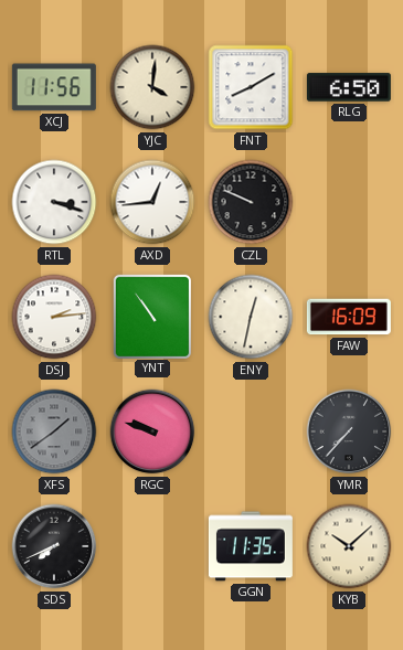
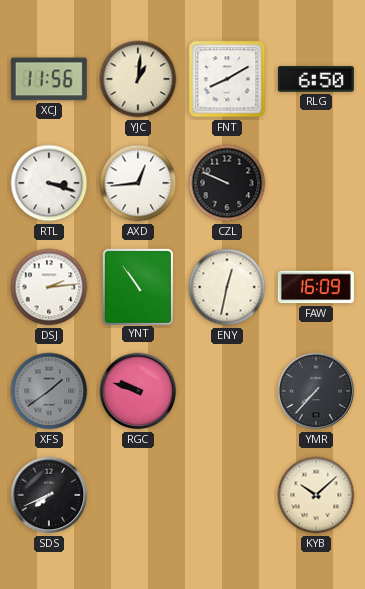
YJC: 4:01 -> 1:01 (138, 79)
GGN: 11:35 -> none (251, 546)
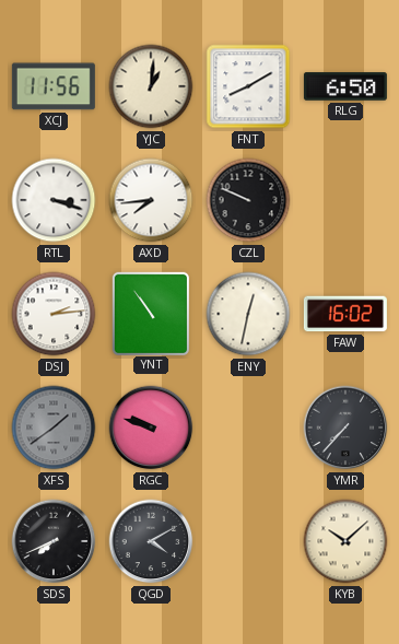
AXD: 12:44 -> 7:44 (151, 200)
FAW: 16:09 -> 16:02 (345, 314)
QGD: none -> 4:10 (151, 541)
